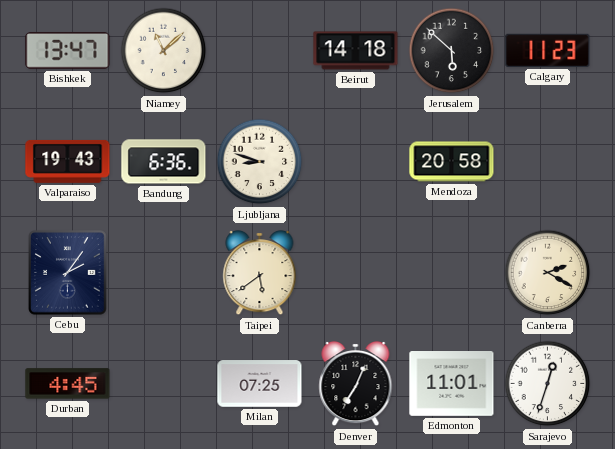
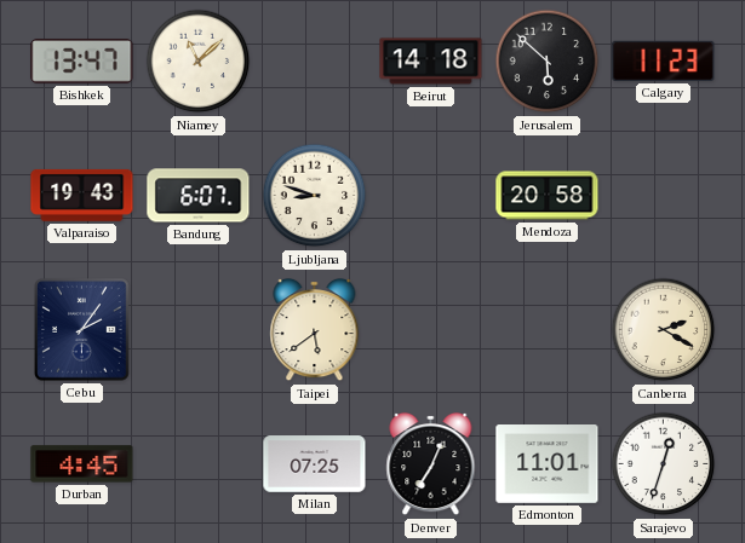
Bandung: 6:36 -> 6:07 (199, 196)
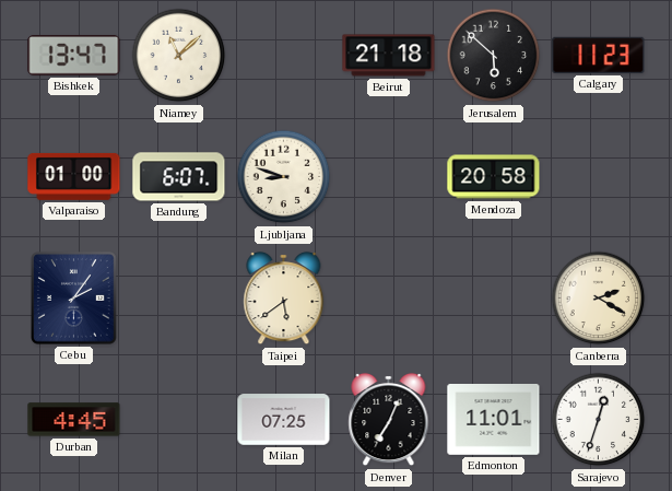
Beirut: 14:18 -> 21:18 (389, 56)
Valparaiso: 19:43 -> 01:00 (74, 176)
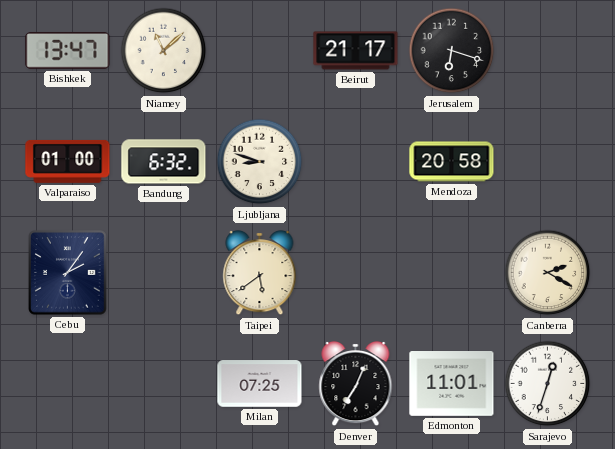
Beirut: 21:18 -> 21:17 (356, 51)
Jerusalem: 5:52 -> 6:18 (452, 51)
Calgary: 11:23 -> none (599, 55)
Bandung: 6:07 -> 6:32 (164, 162)
Durban: 4:45 -> none (74, 420)
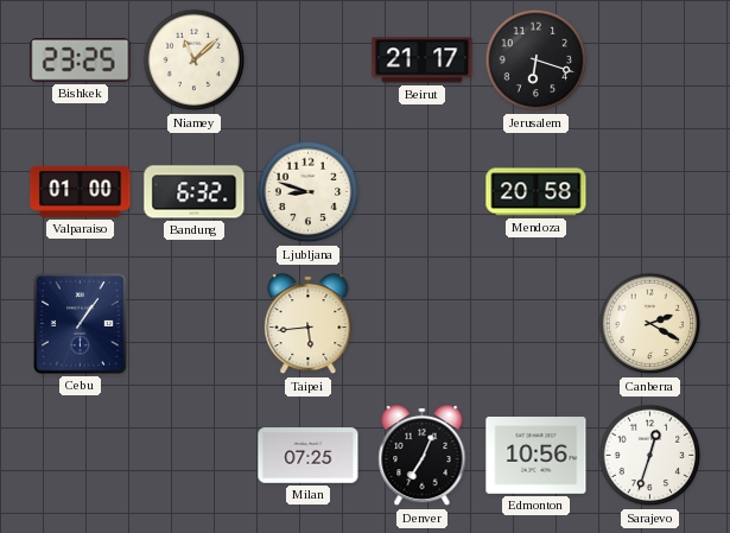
Bishkek: 13:47 -> 23:25 (81, 61)
Cebu: 2:06 -> 1:06 (81, 324)
Taipei: 5:39 -> 5:44 (309, 324)
Edmonton: 11:01 -> 10:56 (537, 456)
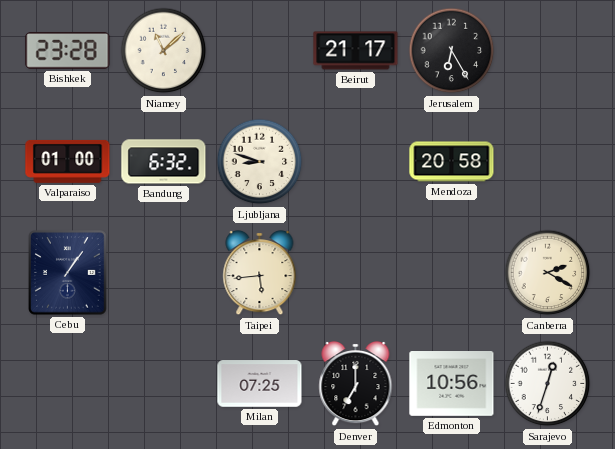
Bishkek: 23:25 -> 23:28 (68, 51)
Jerusalem: 6:18 -> 6:25 (452, 51)
Denver: 7:04 -> 7:00 (356, 384)
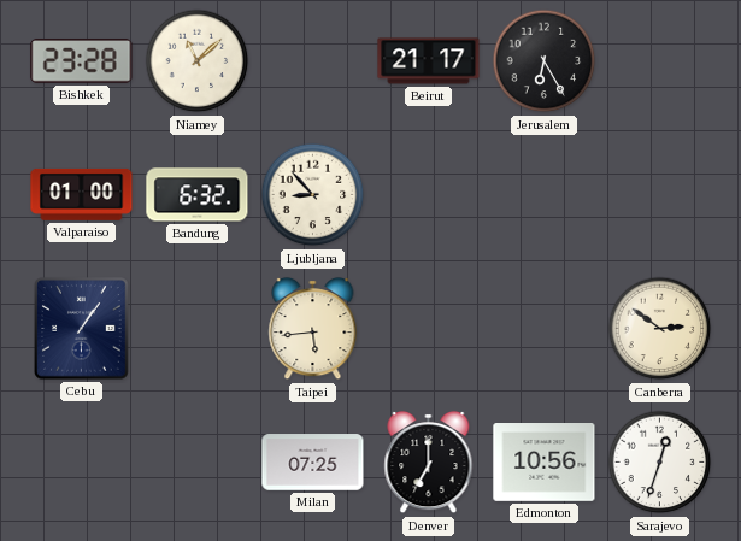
Ljubljana: 8:48 -> 8:53 (313, 195)
Mendoza: 20:58 -> none (452, 162)
Canberra: 2:20 -> 2:51 (660, 329)
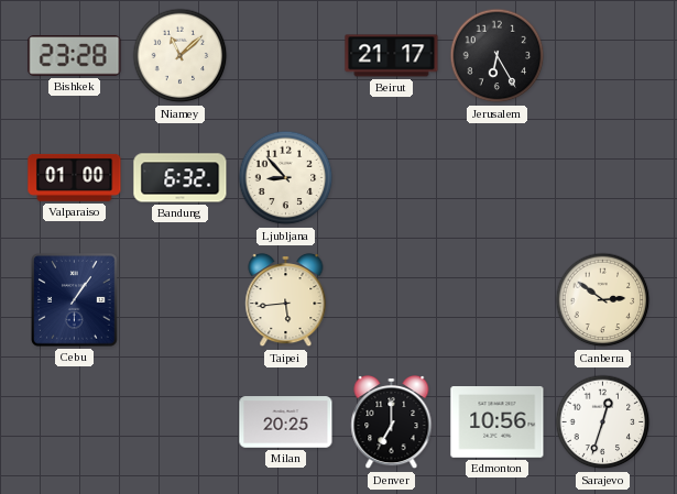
Milan: 07:25 -> 20:25 (286, 422)
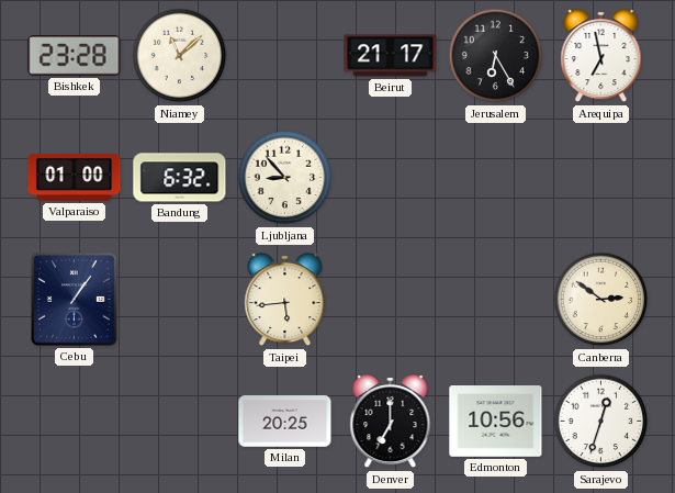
Arequipa: none -> 6:58 (601, 56)
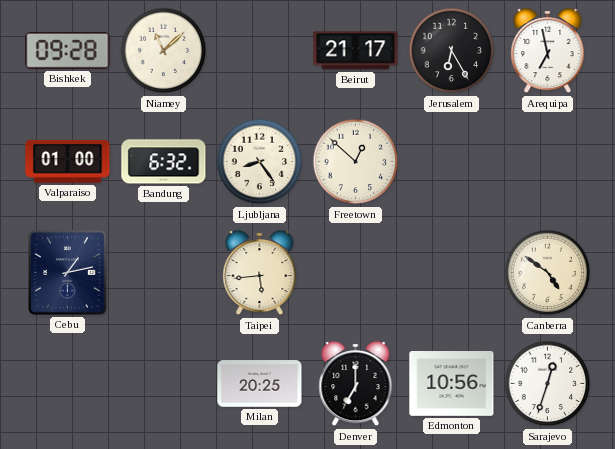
Bishkek: 23:28 -> 09:28 (68, 51)
Ljubljana: 8:53 -> 8:24 (260, 162)
Freetown: none -> 12:52 (356, 162)
Cebu: 1:06 -> 1:13 (68, 273)
Canberra: 2:51 -> 4:51 (548, 273)
